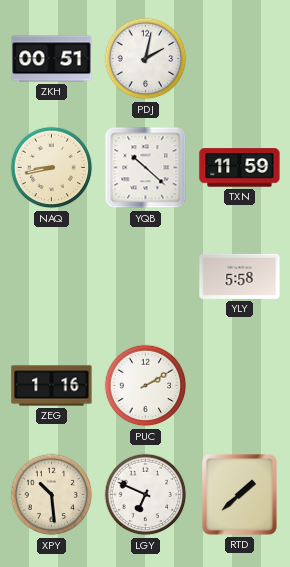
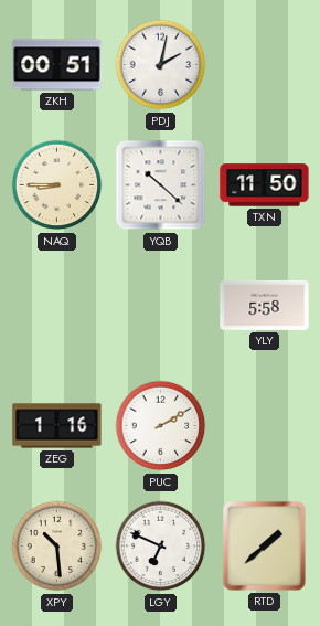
NAQ: 8:43 -> 8:45 (57, 185)
TXN: 11:59 -> 11:50 (265, 185)
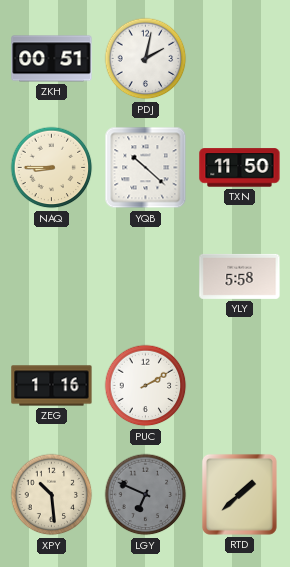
LGY dial: white -> grey (146, 495)
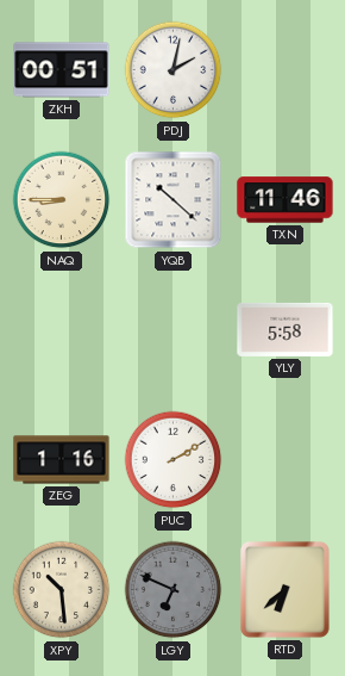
TXN: 11:50 -> 11:46 (286, 200)
RTD: 1:38 -> 6:38 (284, 589)
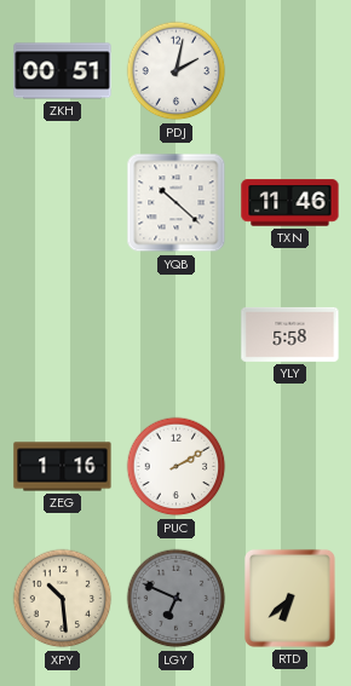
NAQ: 8:45 -> none (62, 200)
